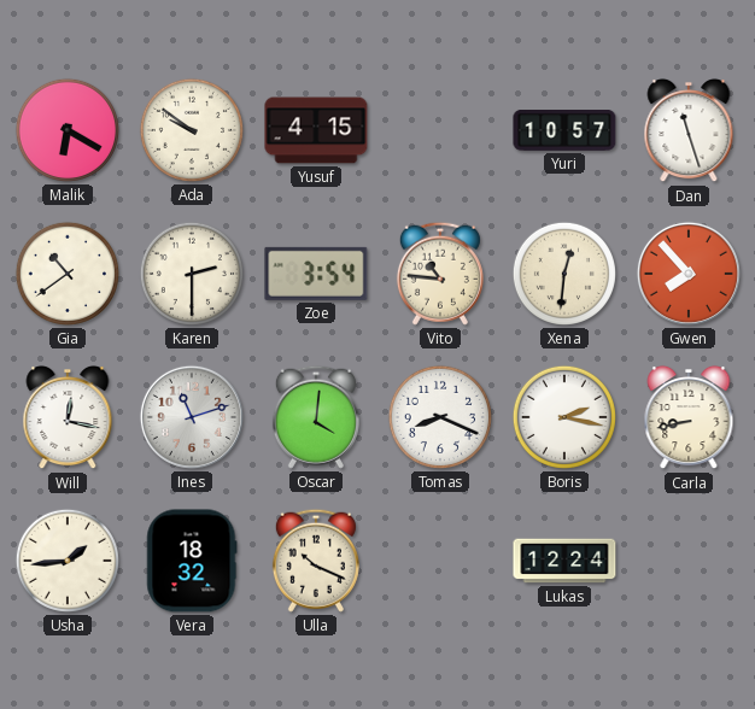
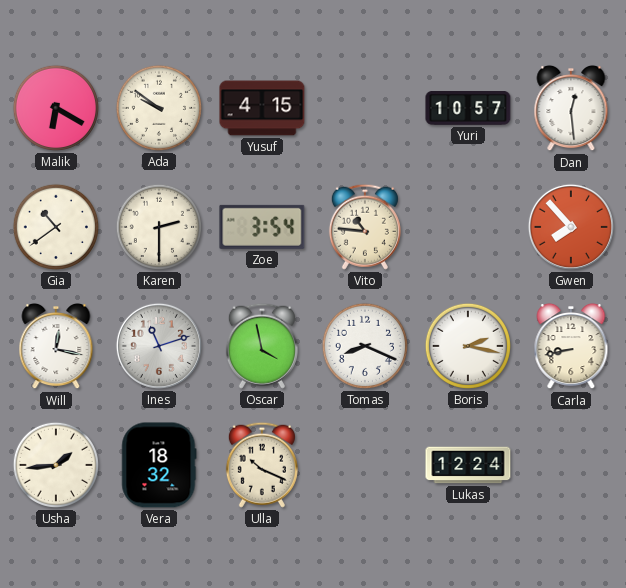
Dan: 11:27 -> 12:29 (571, 108)
Xena: 12:31 -> none (564, 274)
Oscar: 4:01 -> 3:58 (262, 346)
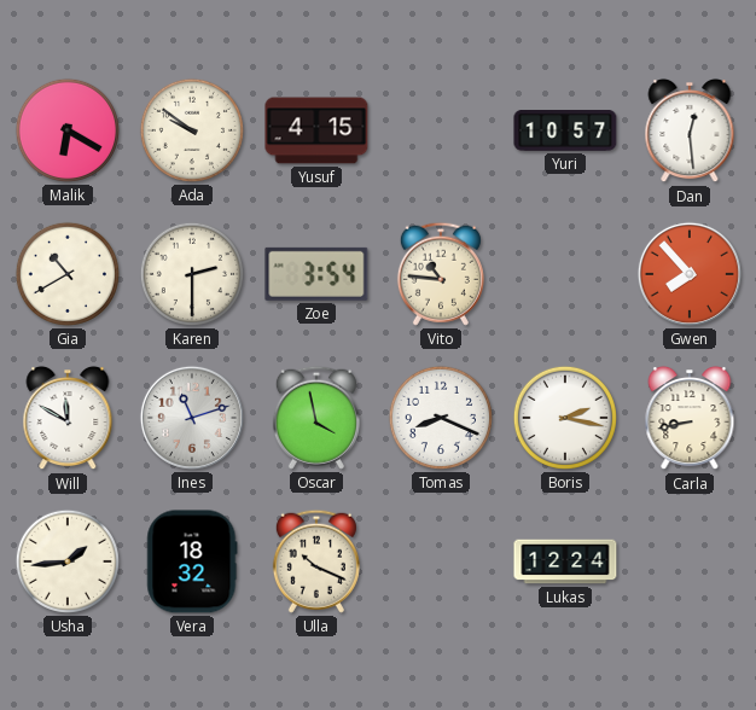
Gia: 10:39 -> 10:40 (68, 274)
Will: 12:17 -> 11:50 (68, 418)
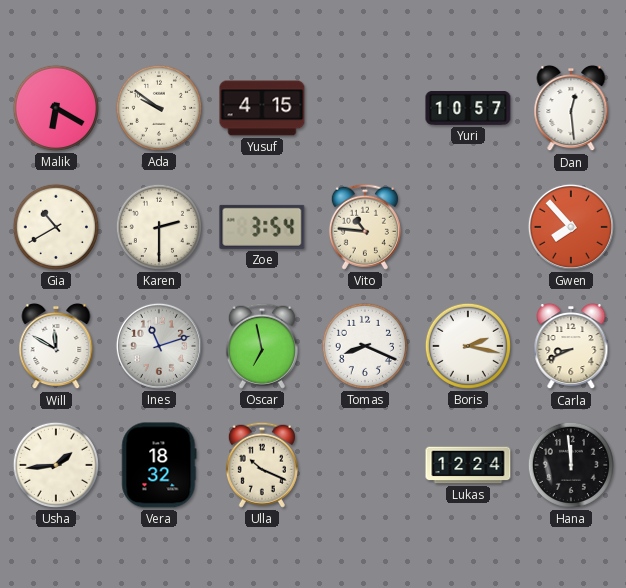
Oscar: 3:58 -> 6:58 (262, 346)
Carla: 8:43 -> 8:41 (571, 346)
Hana: none -> 11:59 (571, 465)
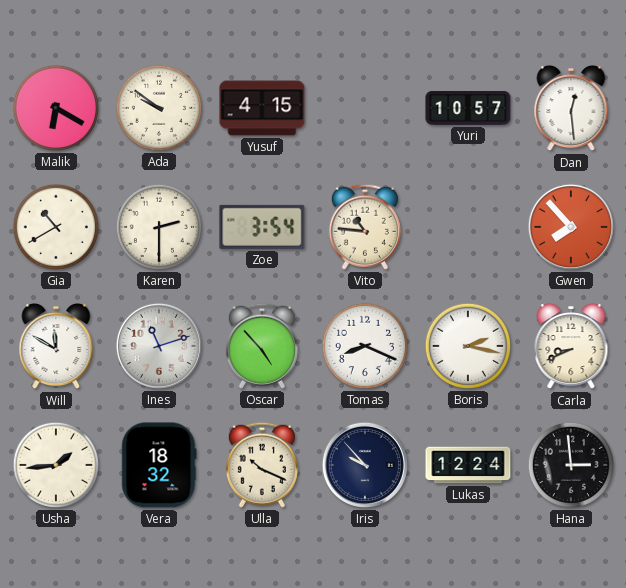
Oscar: 6:58 -> 4:53 (262, 346)
Iris: none -> 9:53 (365, 465)
Hana: 11:59 -> 2:59 (571, 465)
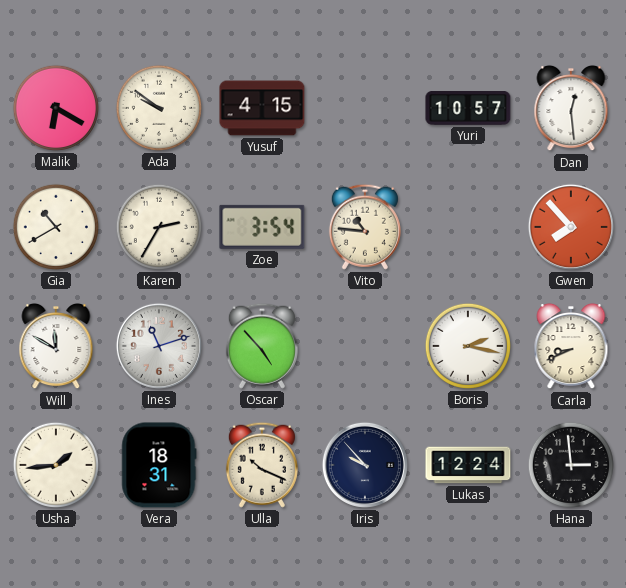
Karen: 2:30 -> 2:35 (159, 227)
Tomas: 8:19 -> none (365, 346)
Vera: 18:32 -> 18:31 (159, 465)
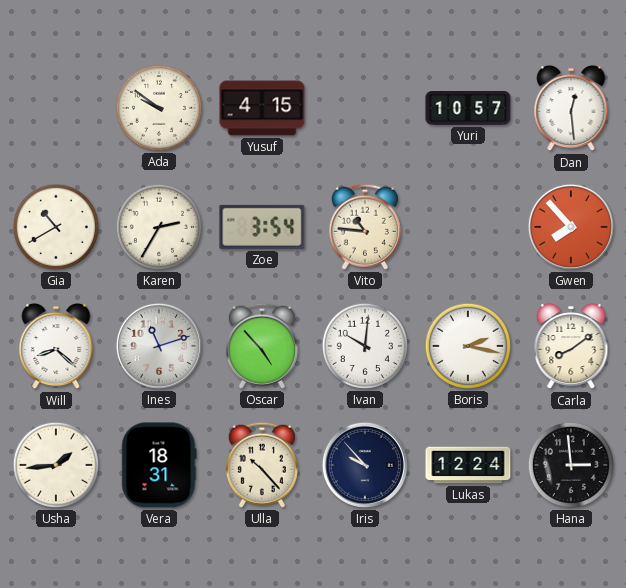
Malik: 6:20 -> none (56, 108)
Will: 11:50 -> 8:22 (56, 346)
Ivan: none -> 10:01 (365, 346)
Carla: 8:41 -> 8:09 (571, 346)
Ulla: 10:19 -> 10:23 (262, 465)
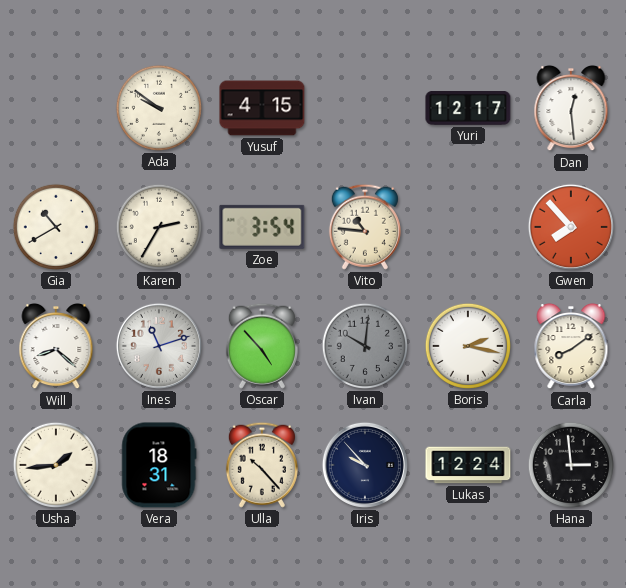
Yuri: 10:57 -> 12:17 (468, 109)
Ivan dial: white -> grey (365, 346)
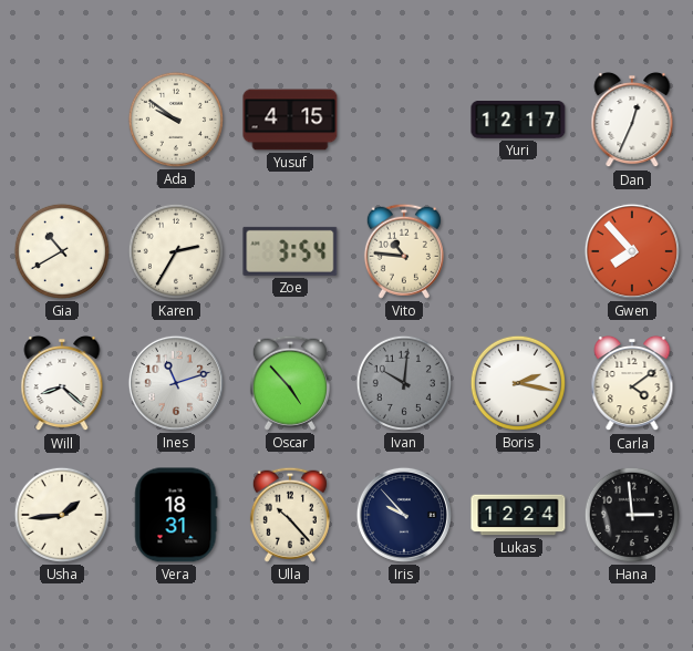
Dan: 12:29 -> 12:34 (632, 120)
Carla: 8:09 -> 4:09 (632, 383)
